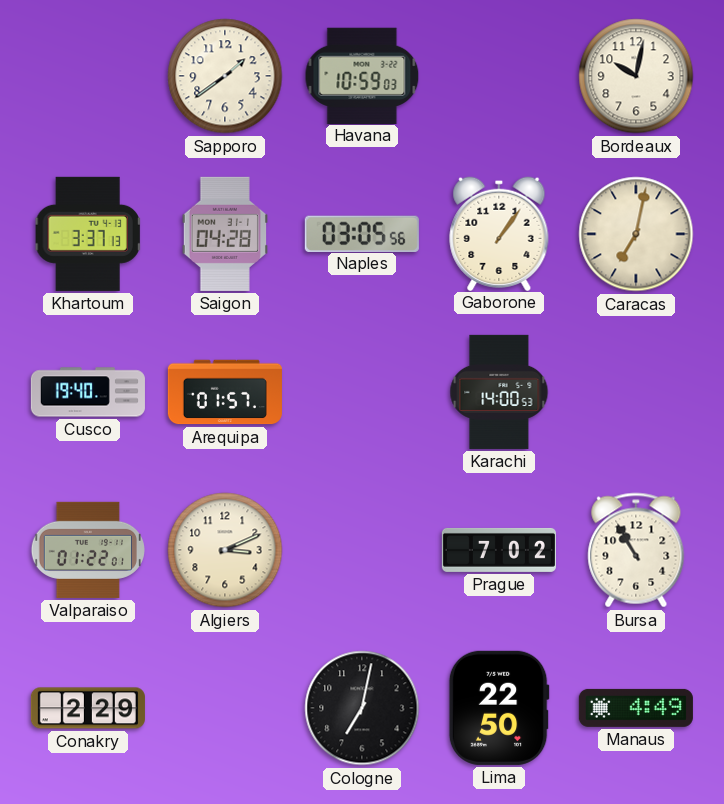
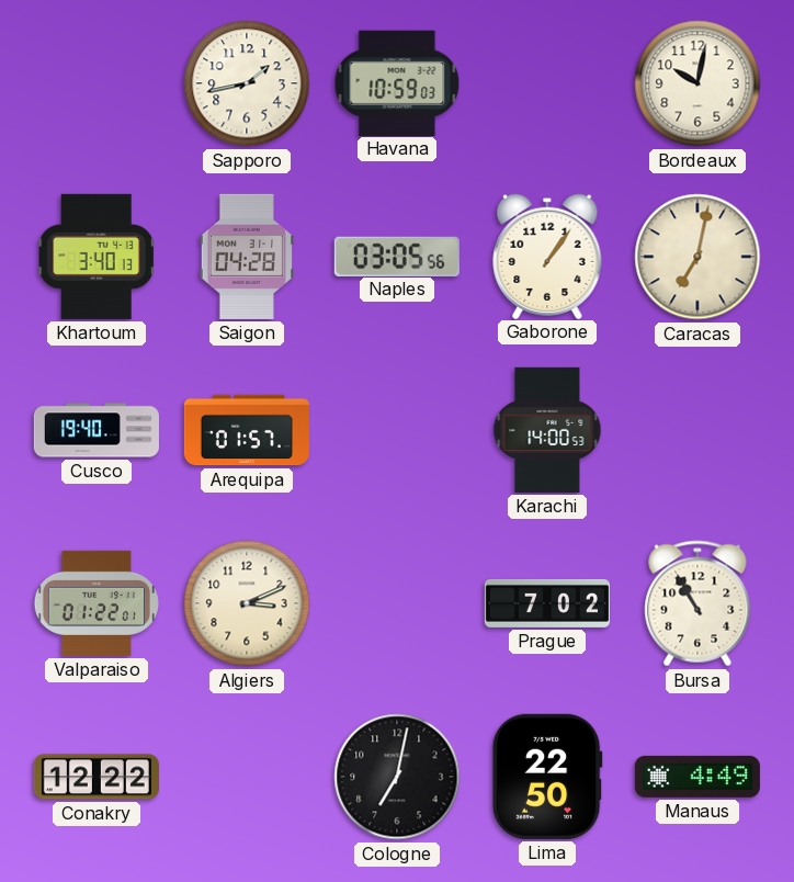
Sapporo: 1:39 -> 1:43 (247, 83)
Khartoum: 3:37 -> 3:40 (97, 257)
Conakry: 2:29 -> 12:22 (97, 777)
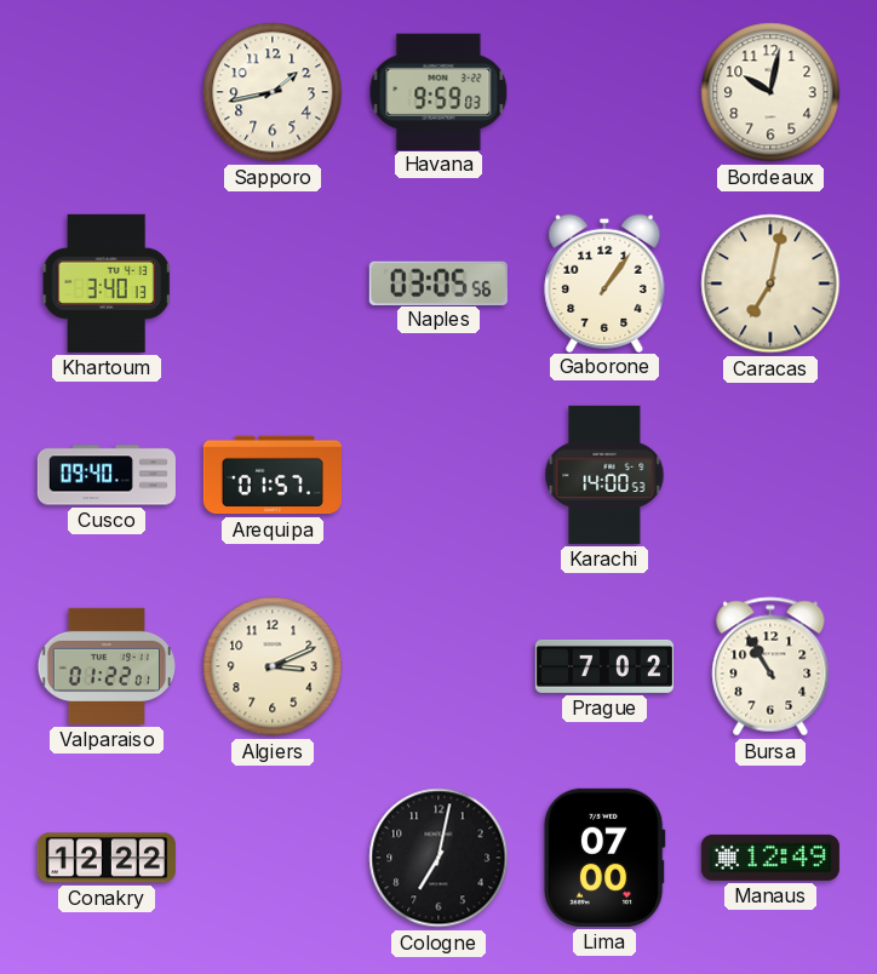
Havana: 10:59 -> 9:59 (438, 91)
Saigon: 04:28 -> none (247, 257)
Cusco: 19:40 -> 09:40 (107, 475)
Lima: 22:50 -> 07:00 (604, 858)
Manaus: 4:49 -> 12:49 (770, 858)
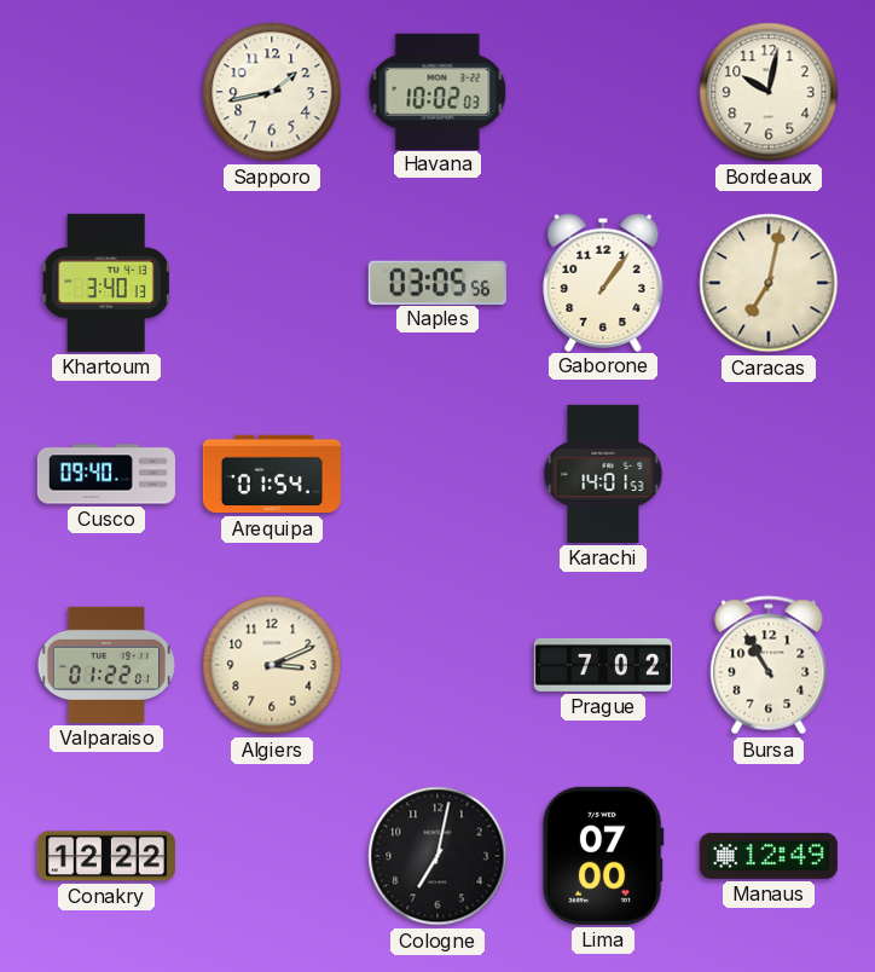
Havana: 9:59 -> 10:02 (437, 91)
Arequipa: 01:57 -> 01:54 (272, 474)
Karachi: 14:00 -> 14:01 (603, 474)
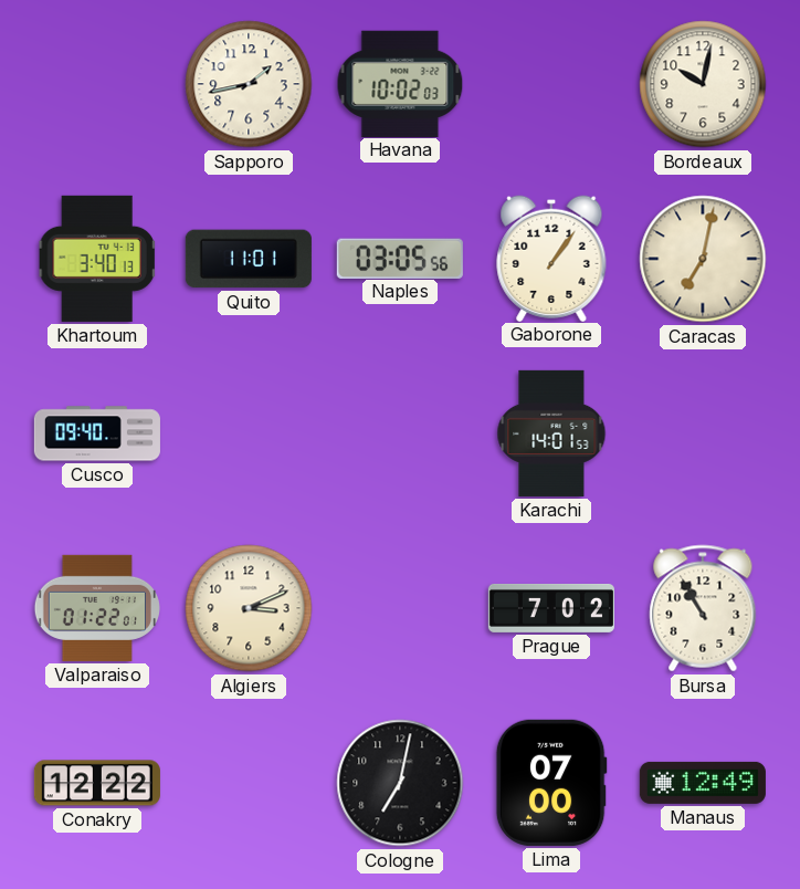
Quito: none -> 11:01 (249, 259)
Arequipa: 01:54 -> none (272, 474)
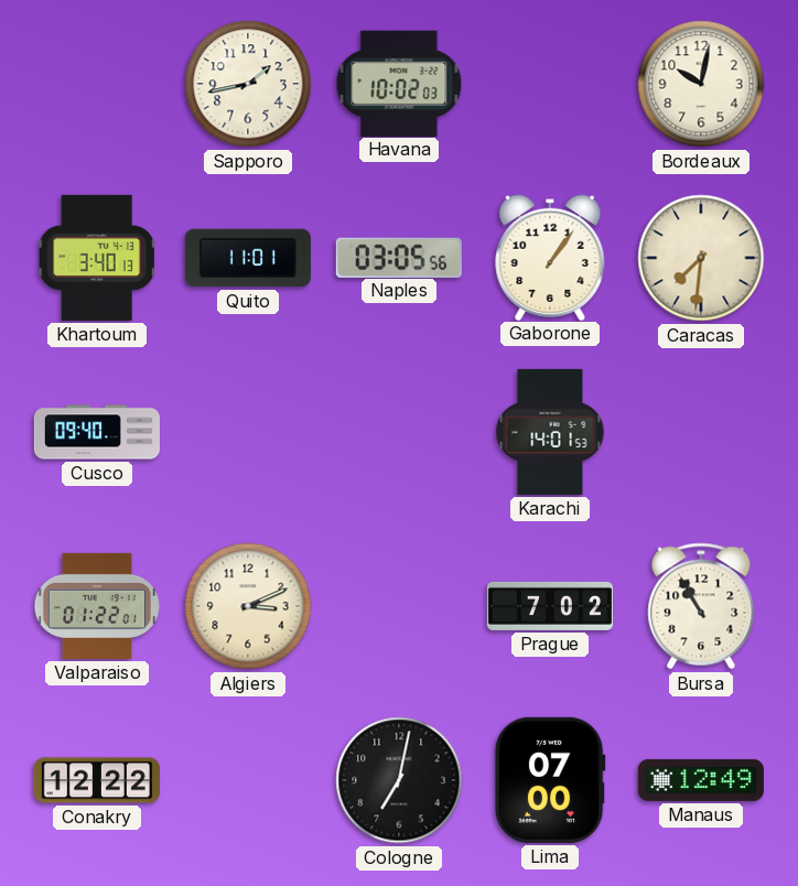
Caracas: 7:02 -> 7:31 (701, 258)
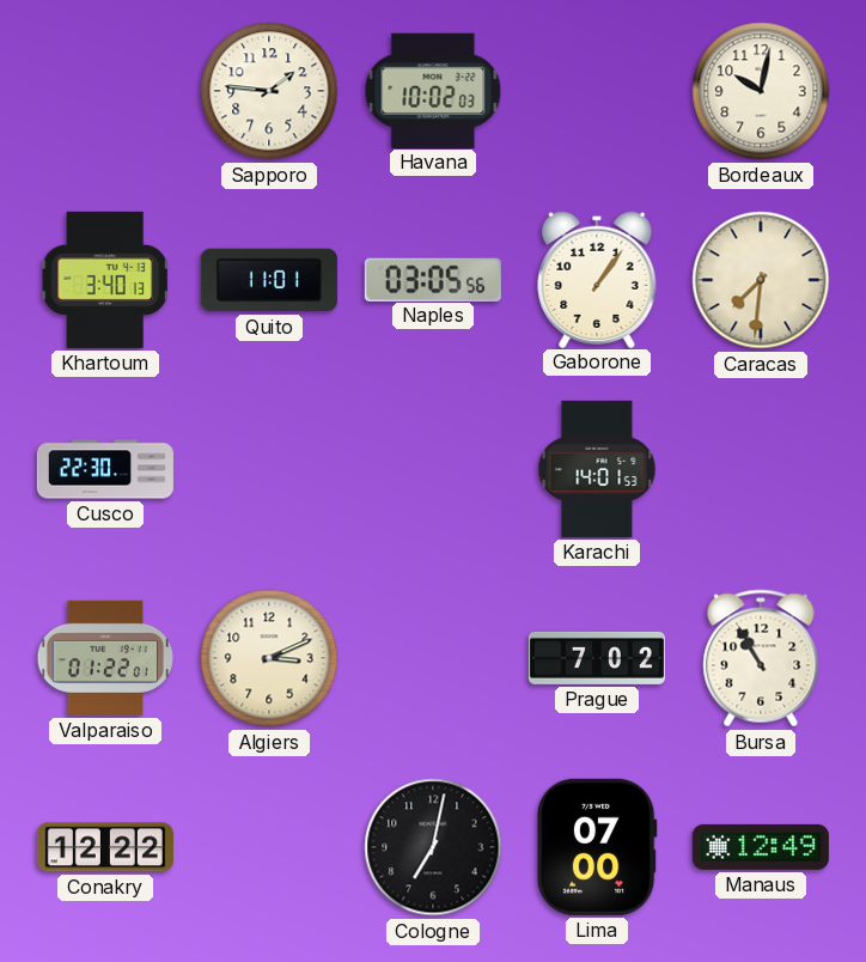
Sapporo: 1:43 -> 1:46 (269, 91)
Cusco: 09:40 -> 22:30 (105, 469)
